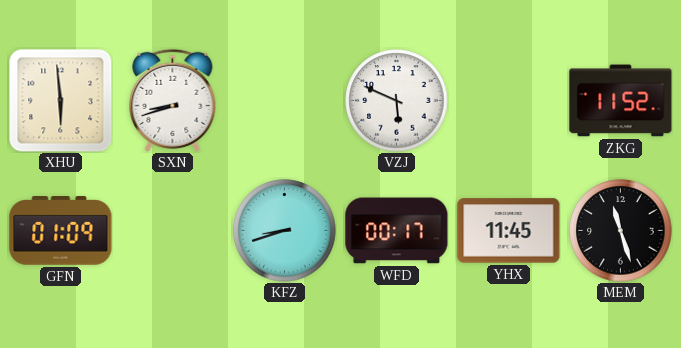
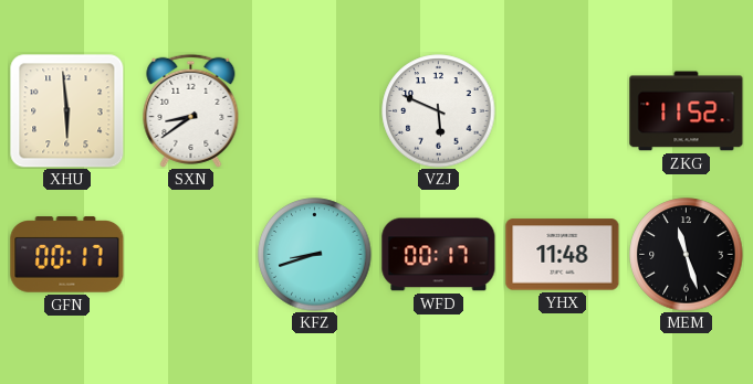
SXN: 8:42 -> 8:39 (191, 110)
GFN: 01:09 -> 00:17 (67, 255)
YHX: 11:45 -> 11:48 (563, 255)
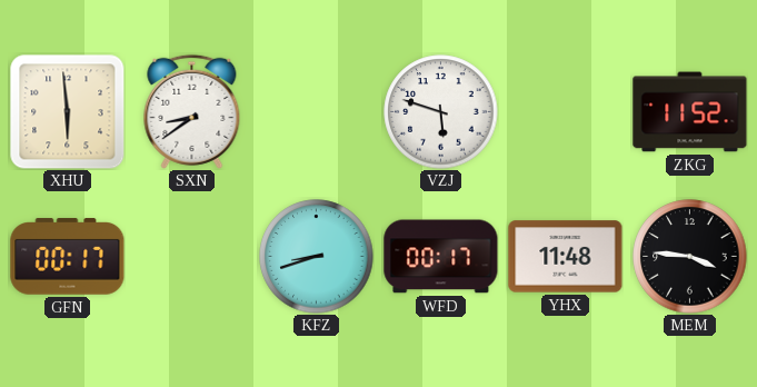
VZJ: 5:49 -> 5:48 (441, 112)
MEM: 11:27 -> 3:46 (690, 257)
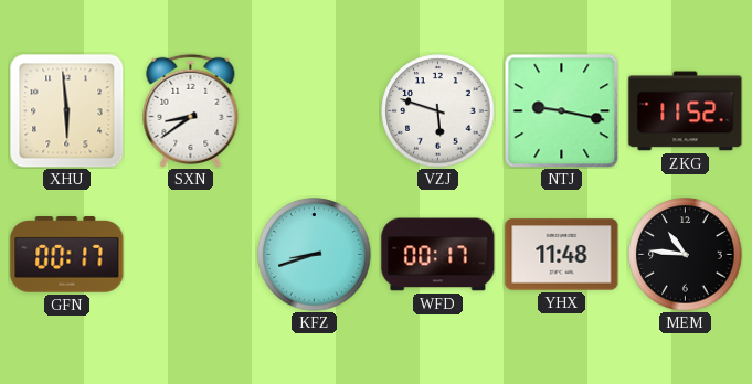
NTJ: none -> 9:17 (561, 110)
MEM: 3:46 -> 10:46 (686, 255)
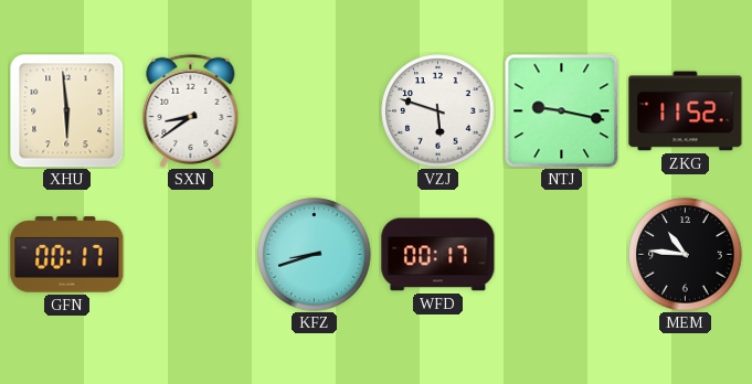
YHX: 11:48 -> none (562, 255)
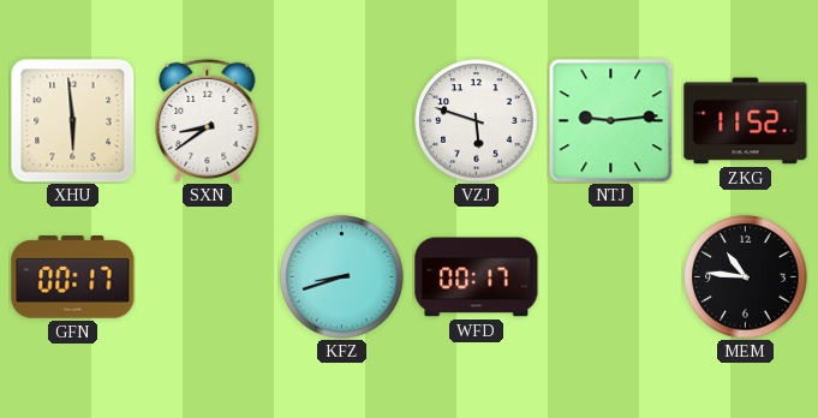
NTJ: 9:17 -> 9:14 (610, 120)
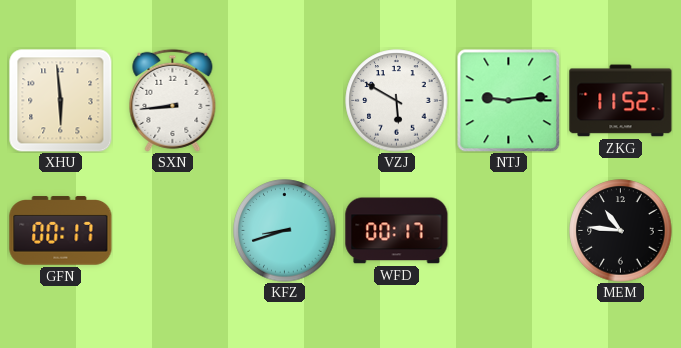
SXN: 8:39 -> 8:44 (173, 100)
VZJ: 5:48 -> 5:50 (397, 101)
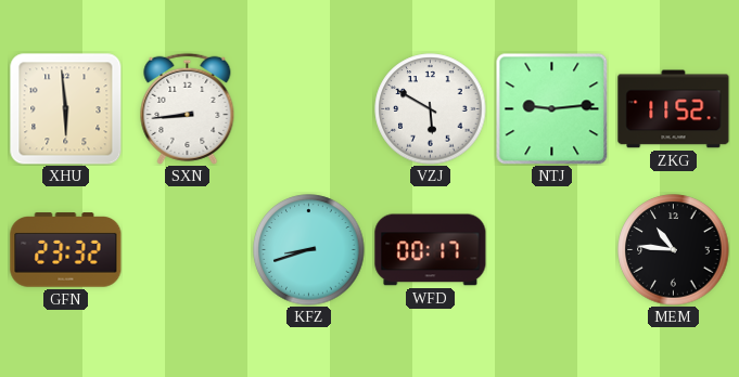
GFN: 00:17 -> 23:32 (66, 250)
